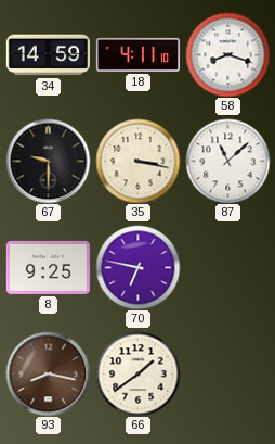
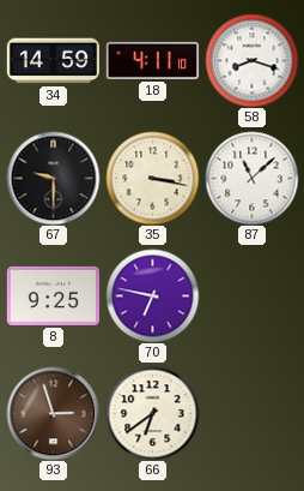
93: 8:17 -> 2:57 (53, 413)
66: 1:39 -> 6:39 (152, 413)
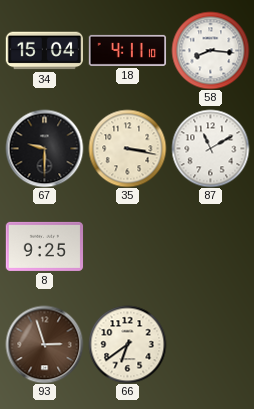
34: 14:59 -> 15:04 (44, 51)
58: 8:18 -> 8:16 (210, 50)
87: 11:08 -> 11:10 (210, 148)
70: 6:47 -> none (152, 295)
